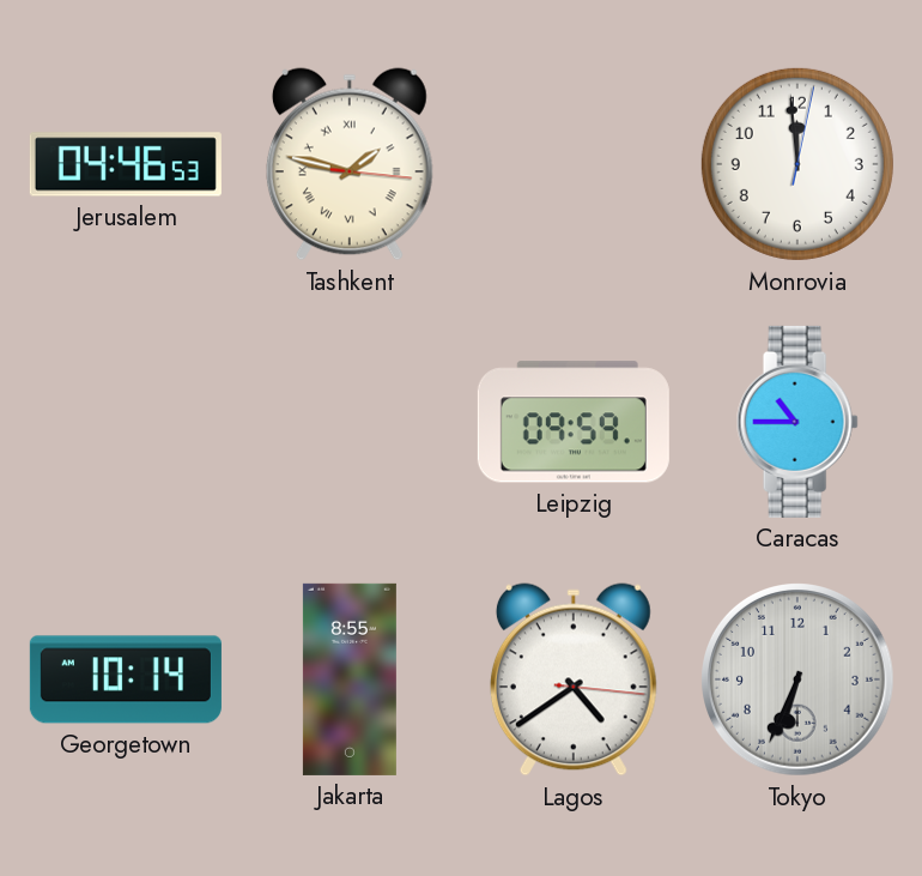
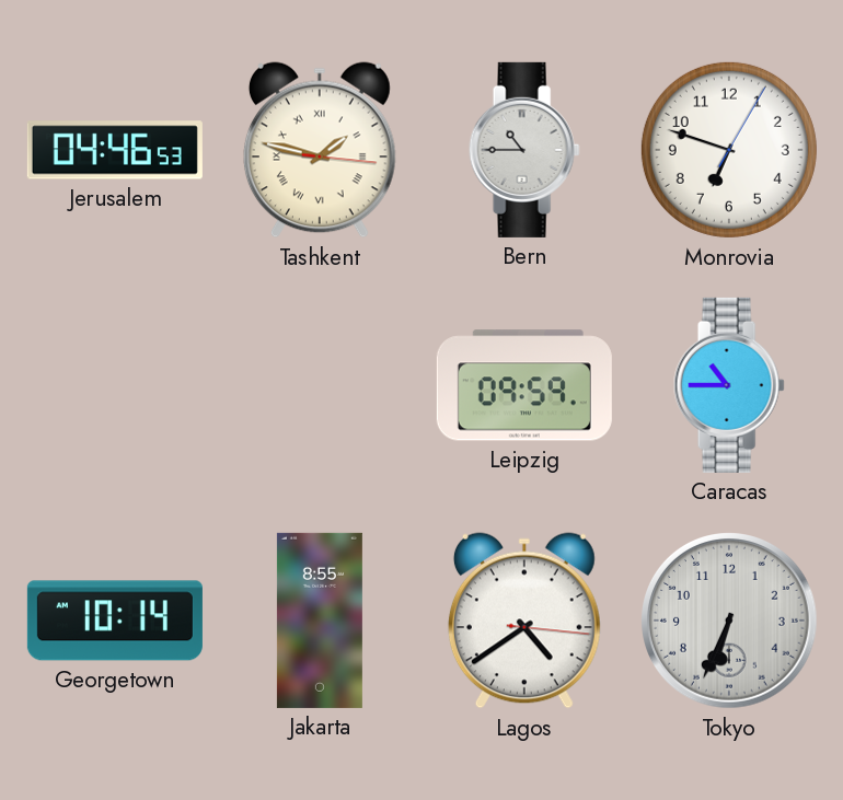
Bern: none -> 10:45 (524, 150)
Monrovia: 11:59 -> 6:48 (729, 150)
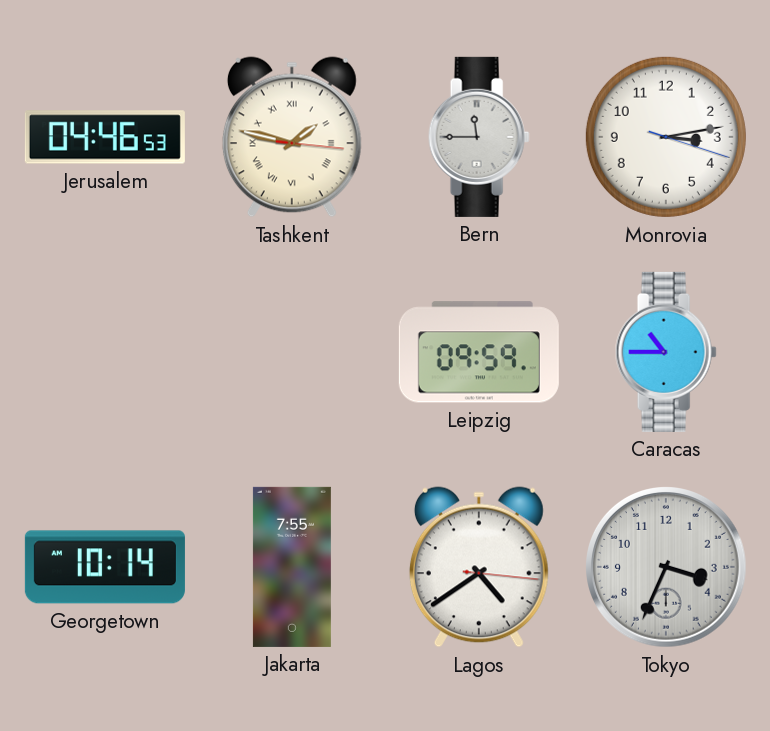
Bern: 10:45 -> 11:45 (479, 137)
Monrovia: 6:48 -> 3:13 (666, 137)
Jakarta: 8:55 -> 7:55 (292, 567)
Tokyo: 6:34 -> 3:34 (667, 568)
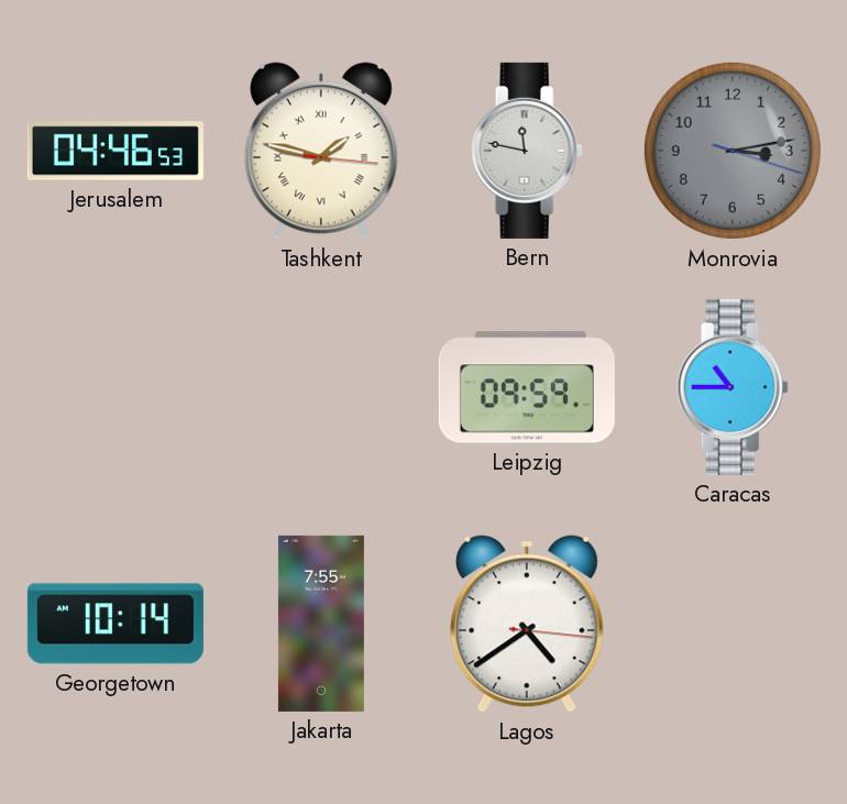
Bern: 11:45 -> 11:47 (527, 151)
Monrovia dial: white -> grey (733, 151)
Tokyo: 3:34 -> none (667, 568)
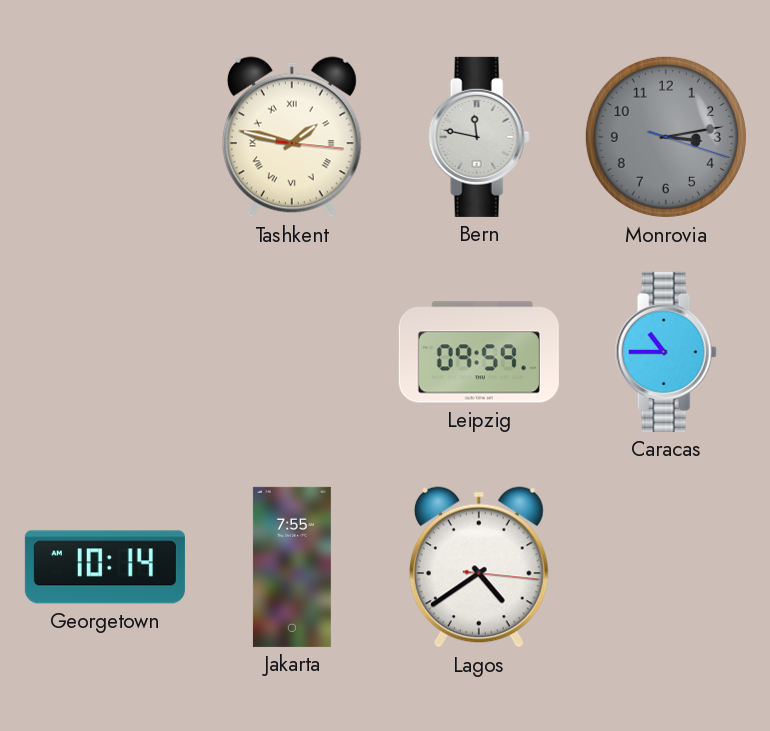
Jerusalem: 04:46 -> none (116, 151)
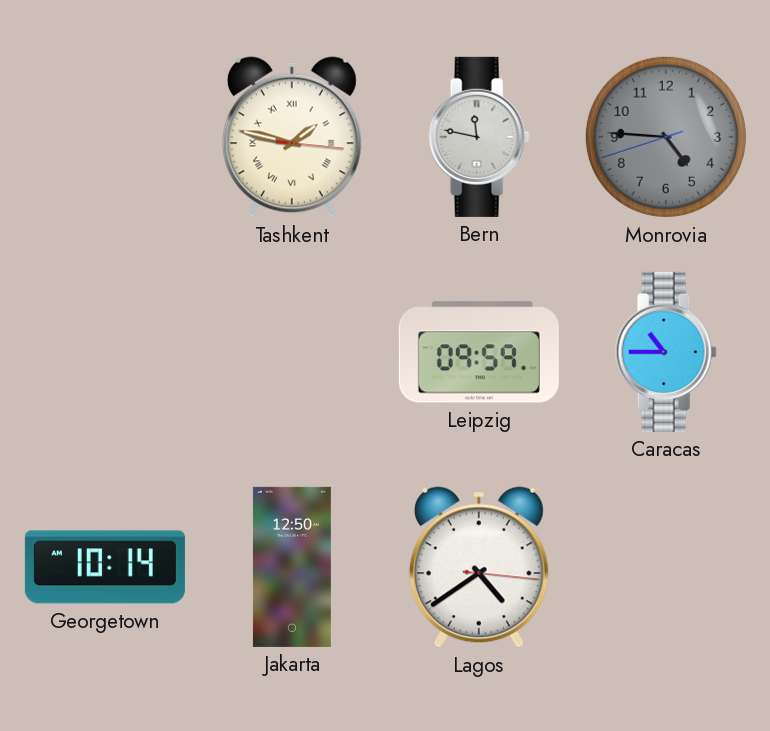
Monrovia: 3:13 -> 4:45 (666, 137)
Jakarta: 7:55 -> 12:50 (292, 567)
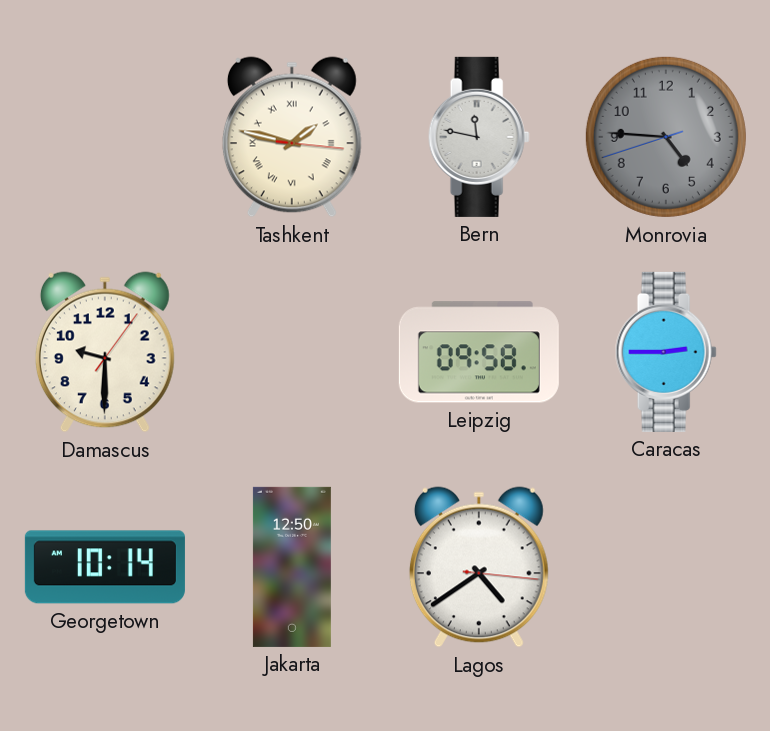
Damascus: none -> 9:30 (105, 352)
Leipzig: 09:59 -> 09:58 (479, 352)
Caracas: 10:45 -> 2:45 (666, 352)
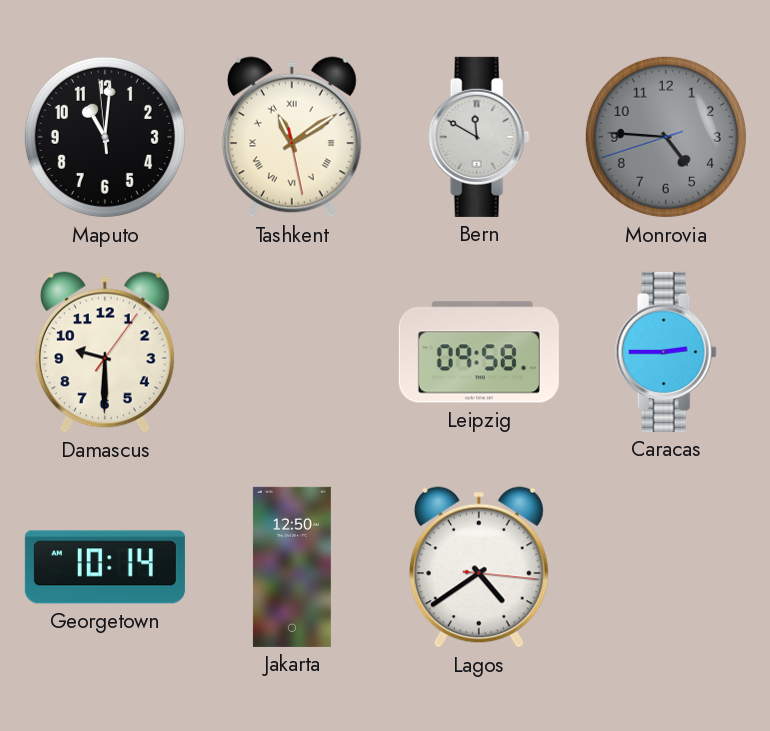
Maputo: none -> 11:00 (105, 137)
Tashkent: 1:47 -> 11:09 (292, 137)
Bern: 11:47 -> 11:50 (479, 137)
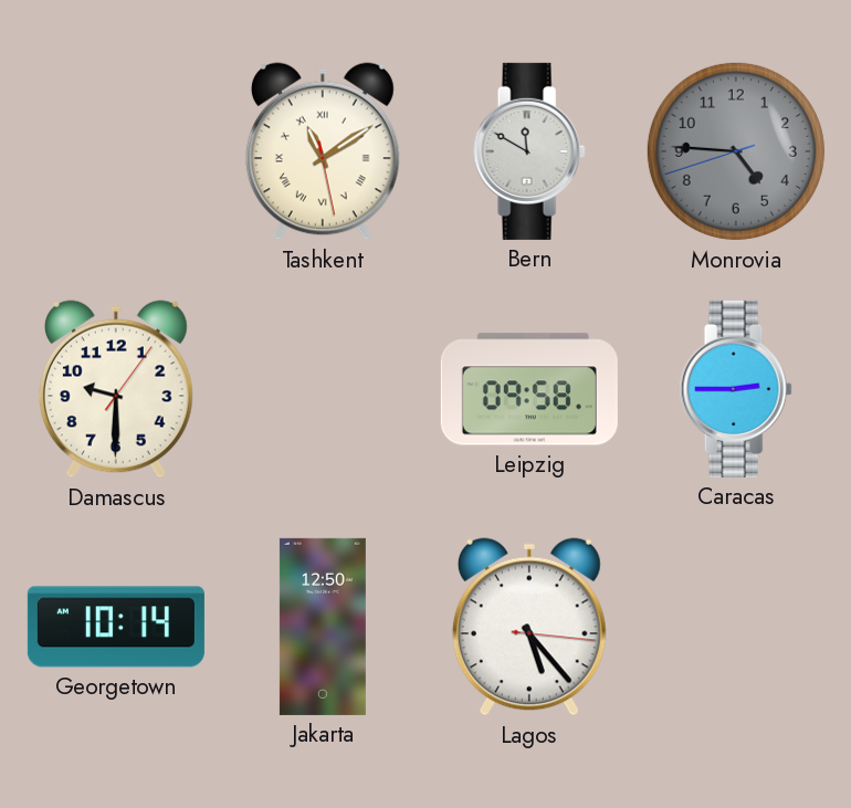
Maputo: 11:00 -> none (105, 137)
Lagos: 4:39 -> 5:23 (529, 627)
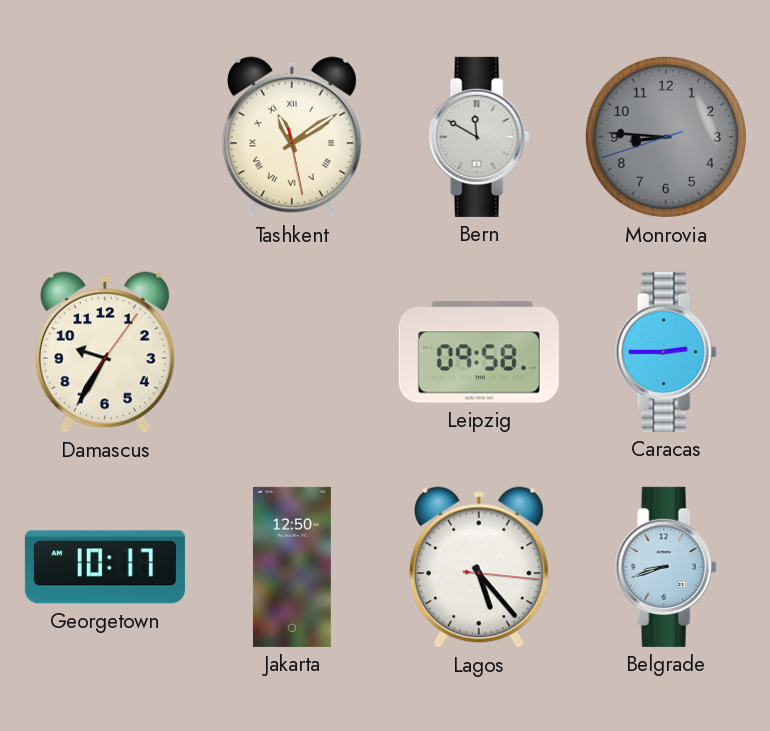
Monrovia: 4:45 -> 8:45 (666, 137)
Damascus: 9:30 -> 9:35 (105, 352)
Georgetown: 10:14 -> 10:17 (105, 567)
Belgrade: none -> 8:42 (666, 567)
